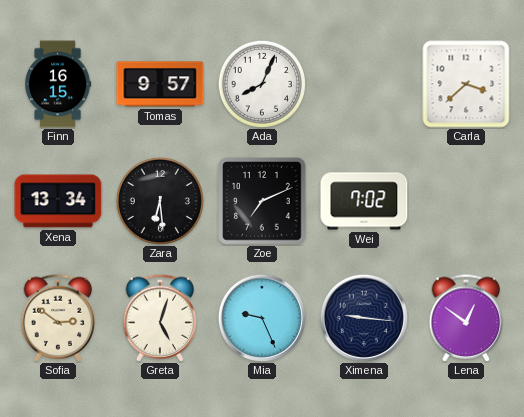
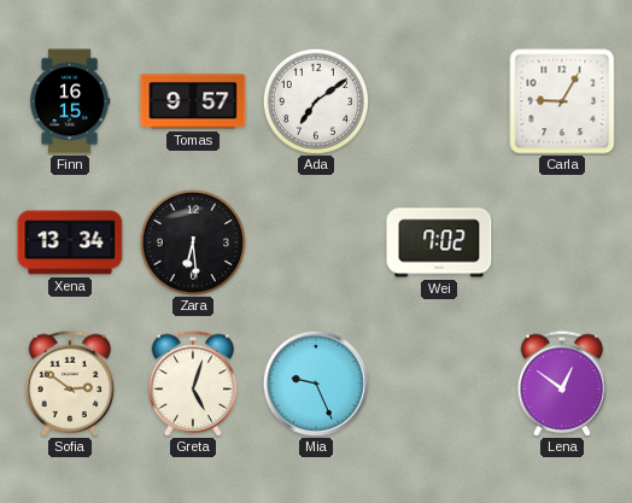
Ada: 8:04 -> 7:09 (316, 101)
Carla: 3:38 -> 9:05 (562, 101)
Zoe: 7:11 -> none (262, 201)
Ximena: 9:16 -> none (364, 318)
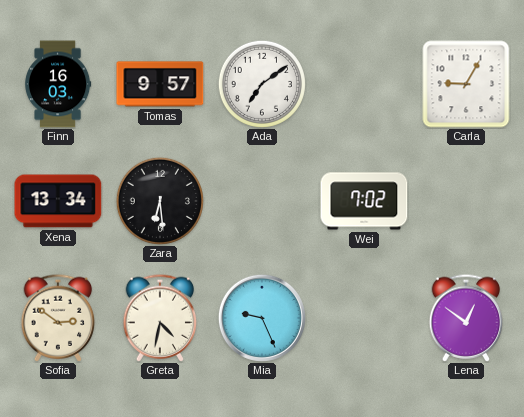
Finn: 16:15 -> 16:03 (58, 84)
Greta: 5:03 -> 4:32 (160, 318)
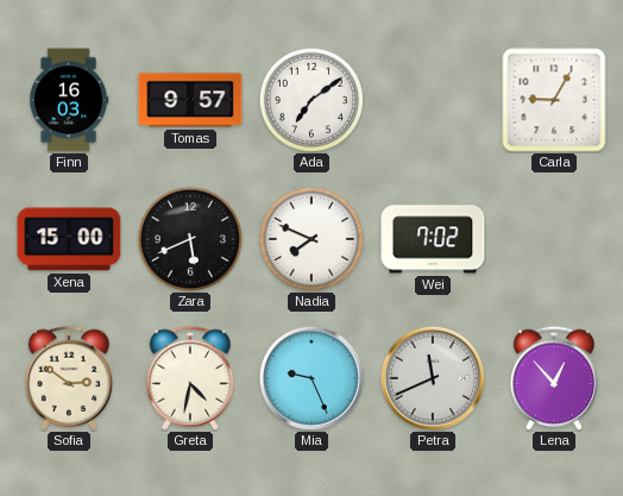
Xena: 13:34 -> 15:00 (69, 239)
Zara: 6:29 -> 5:41 (190, 239)
Nadia: none -> 7:49 (311, 239)
Petra: none -> 11:41 (433, 378)
Lena: 12:51 -> 12:53 (554, 378)
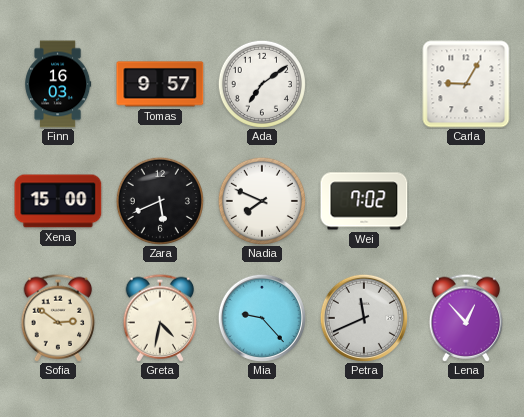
Mia: 9:26 -> 9:23 (262, 318)
